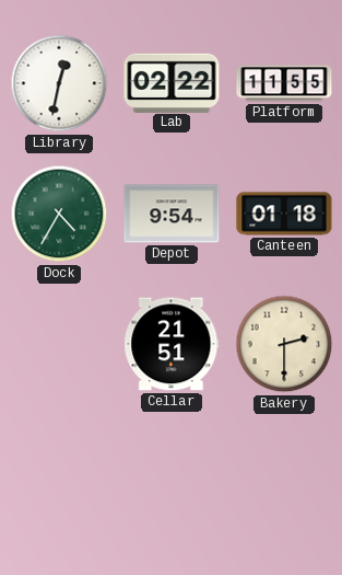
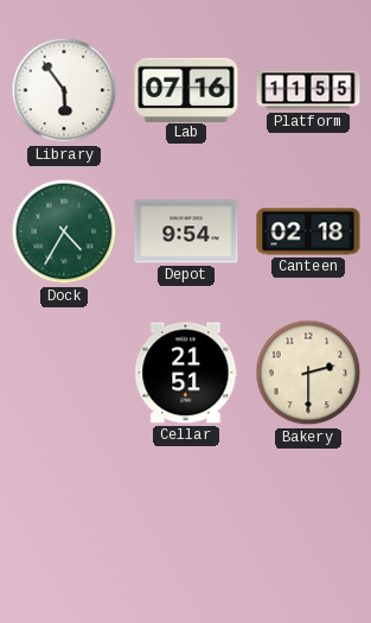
Library: 12:32 -> 5:54 (64, 90)
Lab: 02:22 -> 07:16 (186, 89)
Canteen: 01:18 -> 02:18 (308, 231)
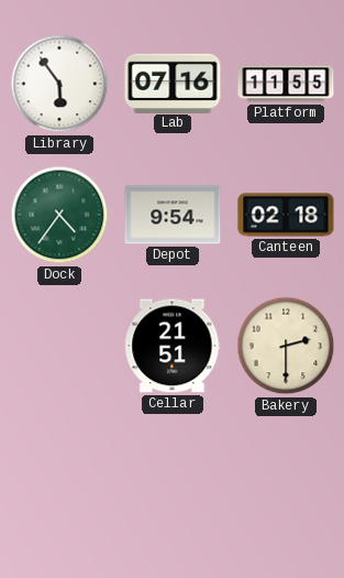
Dock: 4:35 -> 4:36 (59, 215)
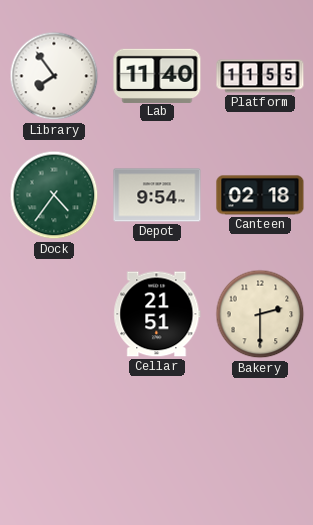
Library: 5:54 -> 7:54 (54, 76)
Lab: 07:16 -> 11:40 (157, 75)
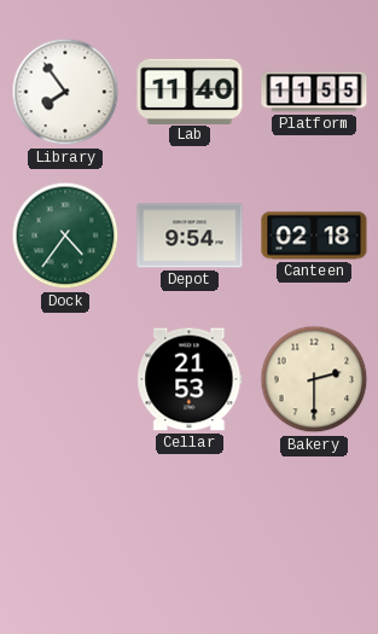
Cellar: 21:51 -> 21:53 (190, 379)
